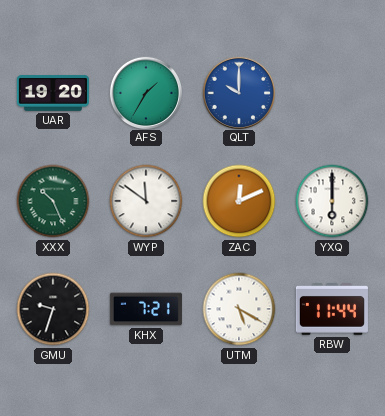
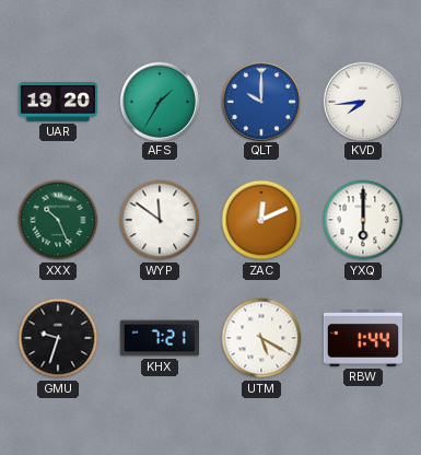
KVD: none -> 7:44 (362, 101)
RBW: 11:44 -> 1:44 (363, 339)
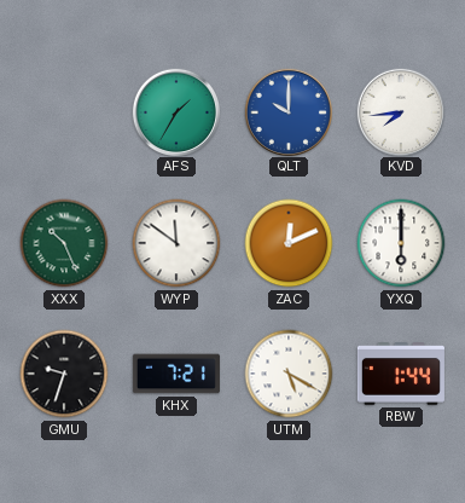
UAR: 19:20 -> none (58, 102)
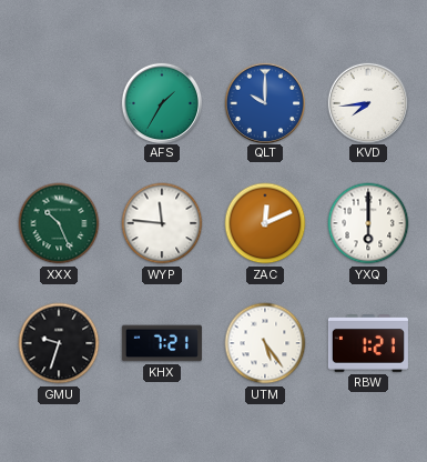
WYP: 11:51 -> 11:46 (162, 223)
UTM: 5:20 -> 5:24 (265, 343)
RBW: 1:44 -> 1:21 (368, 344)
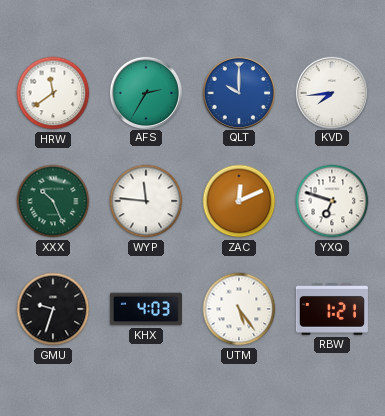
HRW: none -> 11:39 (53, 93)
AFS: 1:35 -> 2:35 (145, 92)
YXQ: 6:00 -> 6:48 (332, 201)
KHX: 7:21 -> 4:03 (146, 309)
